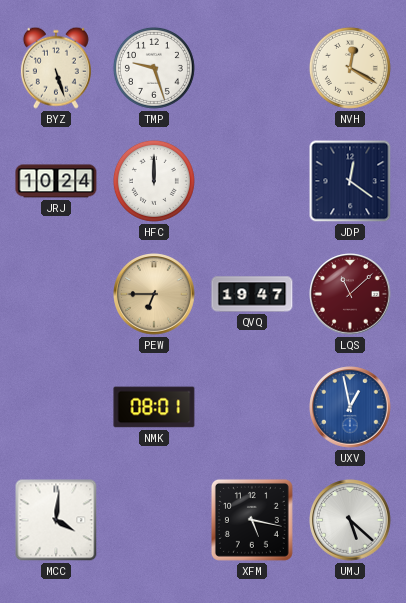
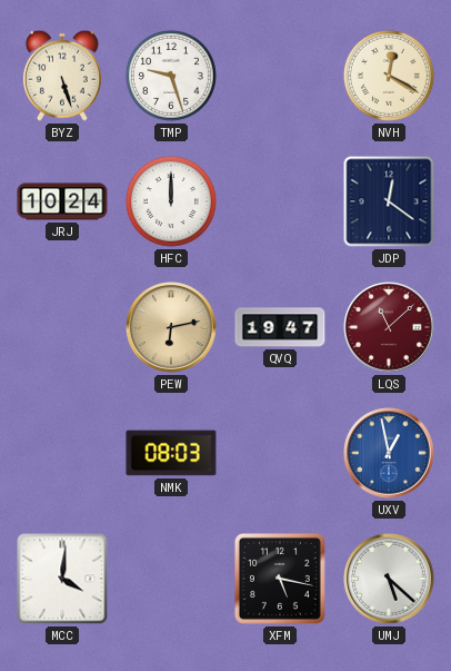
PEW: 6:45 -> 6:13 (171, 327)
NMK: 08:01 -> 08:03 (171, 453)
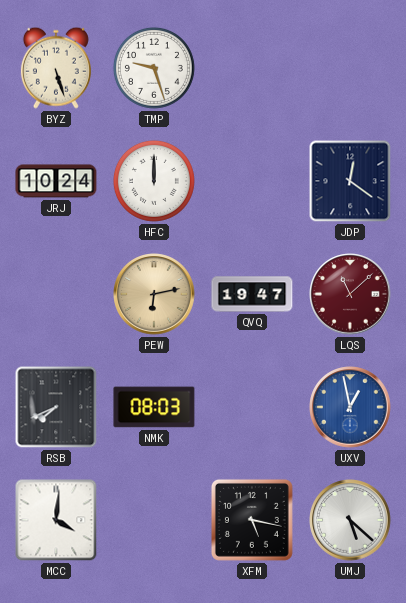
NVH: 12:20 -> none (389, 76)
RSB: none -> 7:41 (56, 407)
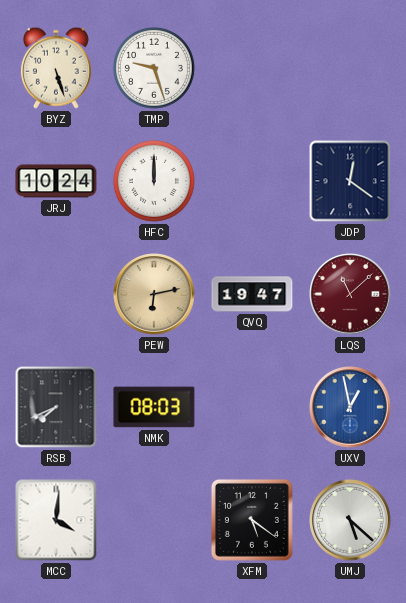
XFM: 5:17 -> 5:21 (252, 520)
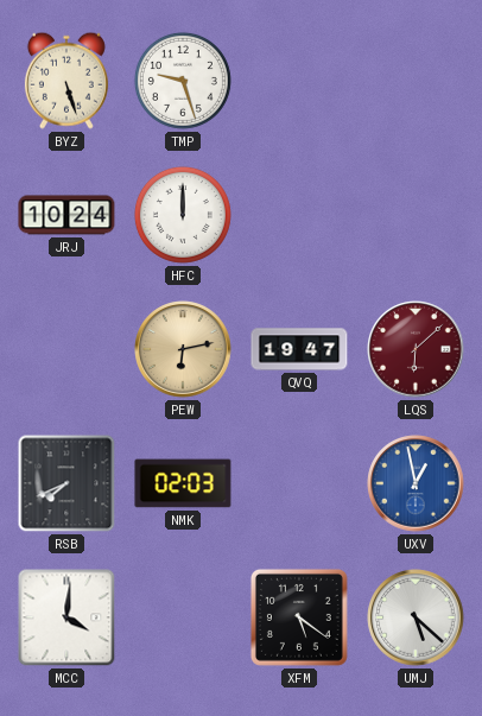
JDP: 12:21 -> none (350, 181)
LQS: 11:08 -> 6:08 (416, 349)
NMK: 08:03 -> 02:03 (183, 483)
